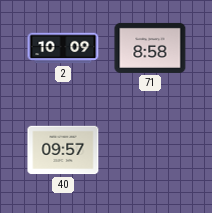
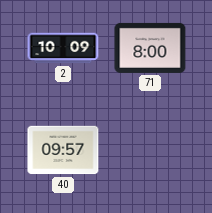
71: 8:58 -> 8:00 (150, 48)
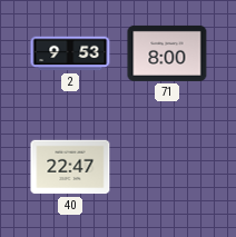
2: 10:09 -> 9:53 (70, 53)
40: 09:57 -> 22:47 (70, 167)
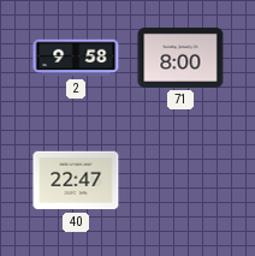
2: 9:53 -> 9:58 (76, 58)
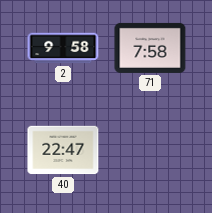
71: 8:00 -> 7:58 (150, 48)
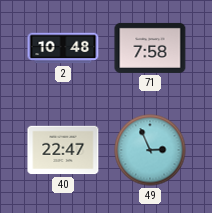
2: 9:58 -> 10:48 (63, 48)
49: none -> 2:56 (150, 150)
